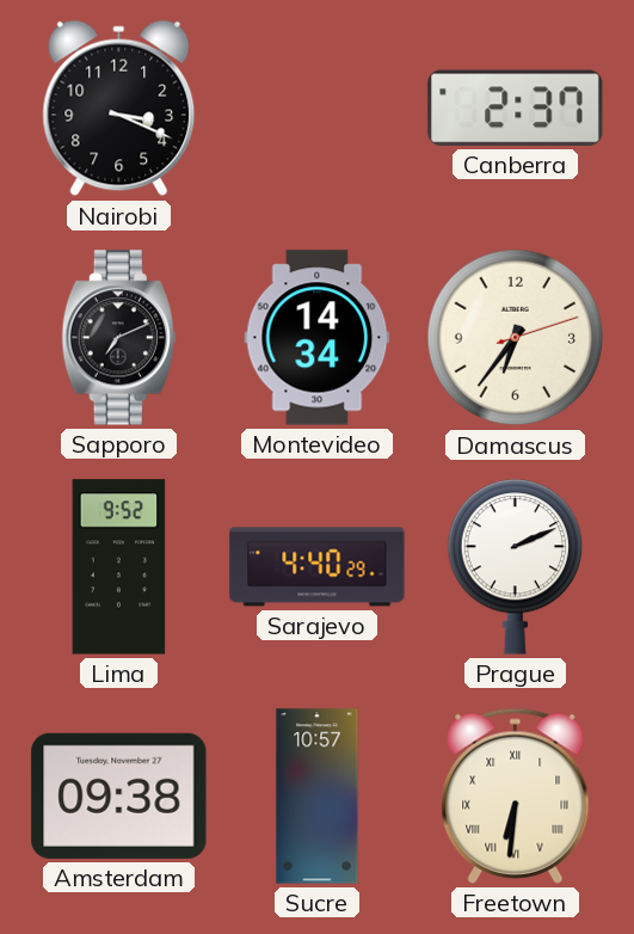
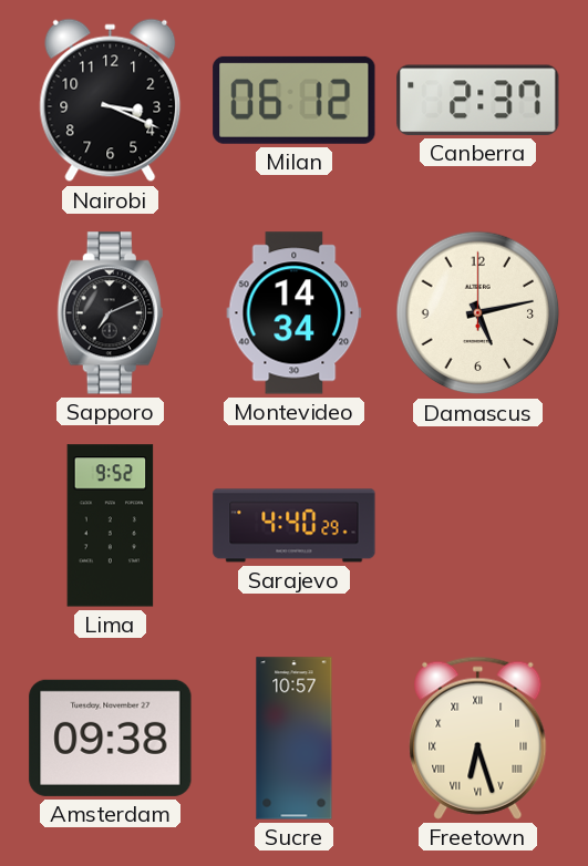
Milan: none -> 06:12 (295, 100)
Damascus: 6:36 -> 5:13 (478, 313)
Prague: 2:11 -> none (516, 567)
Freetown: 6:31 -> 6:27 (478, 738)
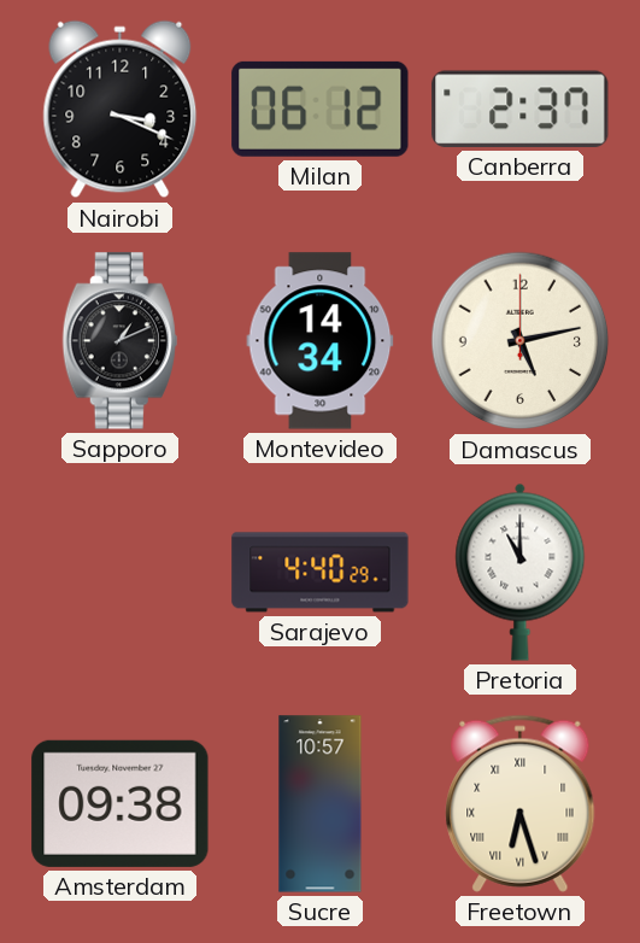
Sapporo: 7:11 -> 1:11 (119, 341)
Lima: 9:52 -> none (111, 526)
Pretoria: none -> 11:00 (521, 572)
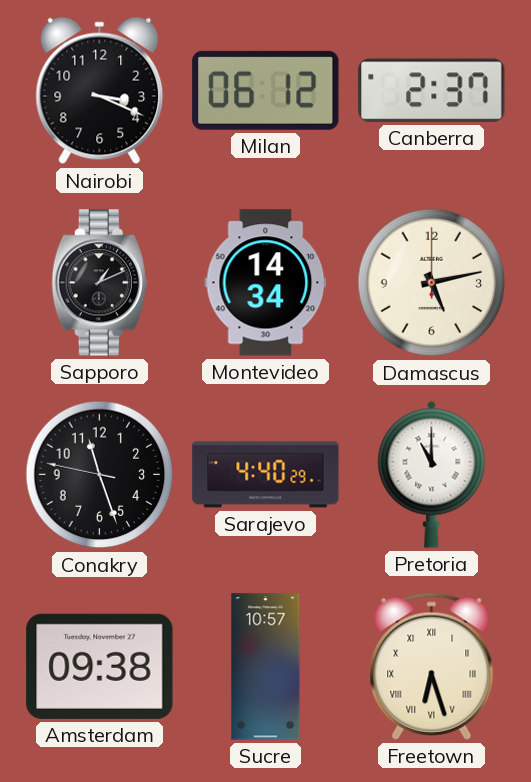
Conakry: none -> 11:26 (100, 475)
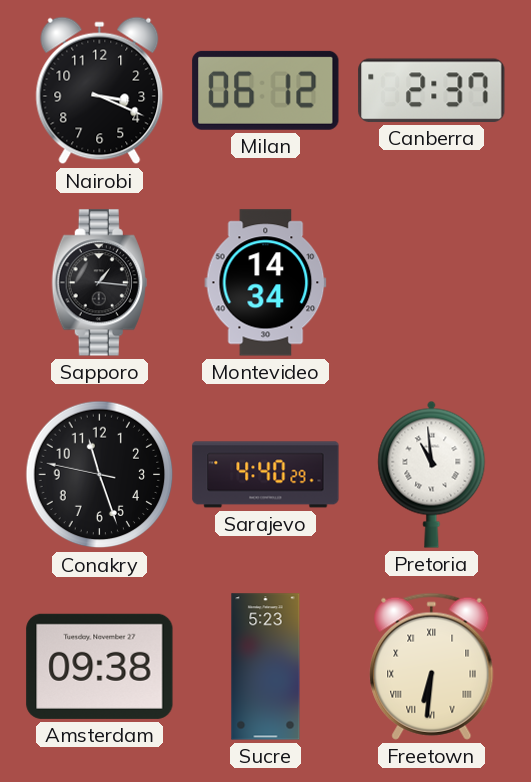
Sapporo: 1:11 -> 1:16 (99, 283)
Damascus: 5:13 -> none (432, 283)
Pretoria: 11:00 -> 10:59 (432, 474)
Sucre: 10:57 -> 5:23 (266, 667)
Freetown: 6:27 -> 6:31 (432, 666)
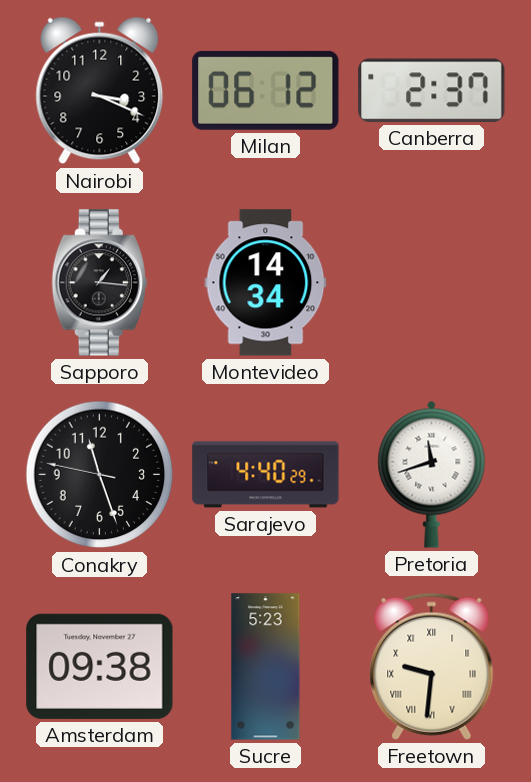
Pretoria: 10:59 -> 11:42 (432, 474)
Freetown: 6:31 -> 9:31 (432, 666)
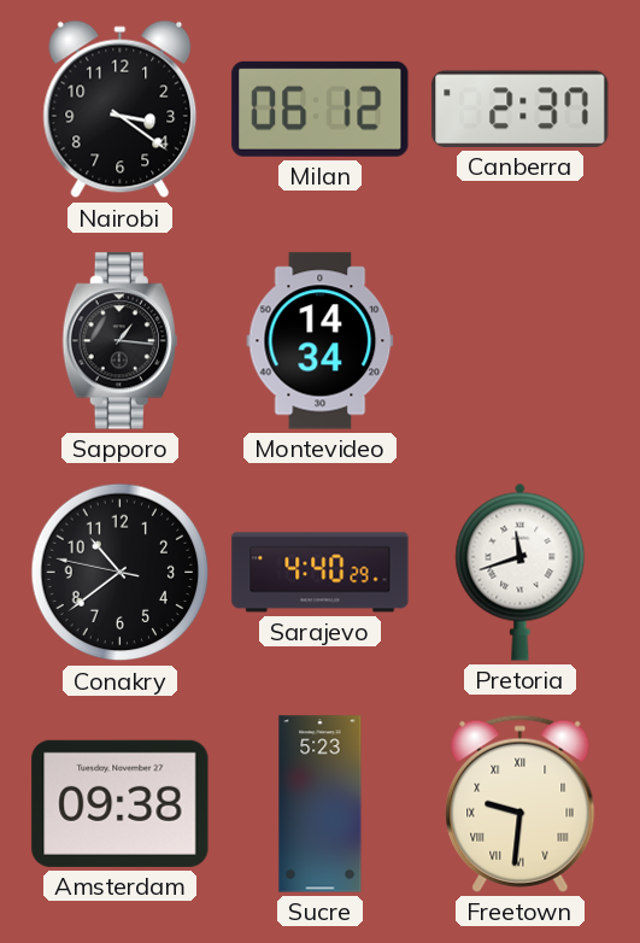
Nairobi: 3:19 -> 3:21 (121, 110)
Conakry: 11:26 -> 10:38 (121, 573)
